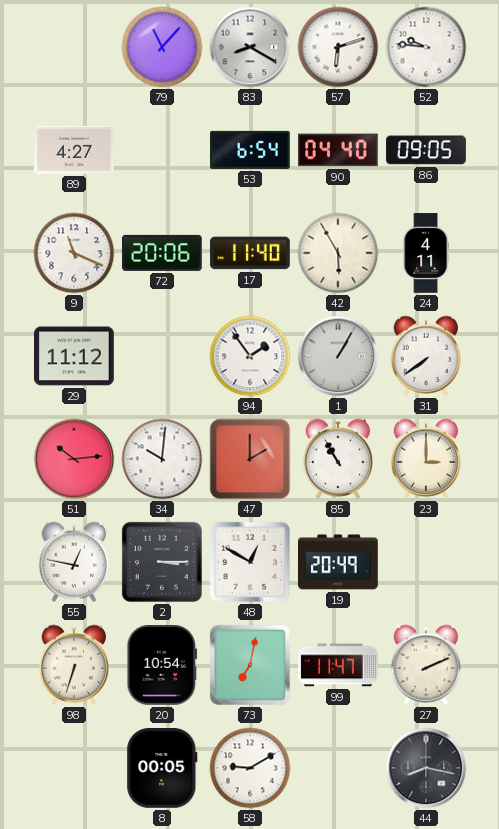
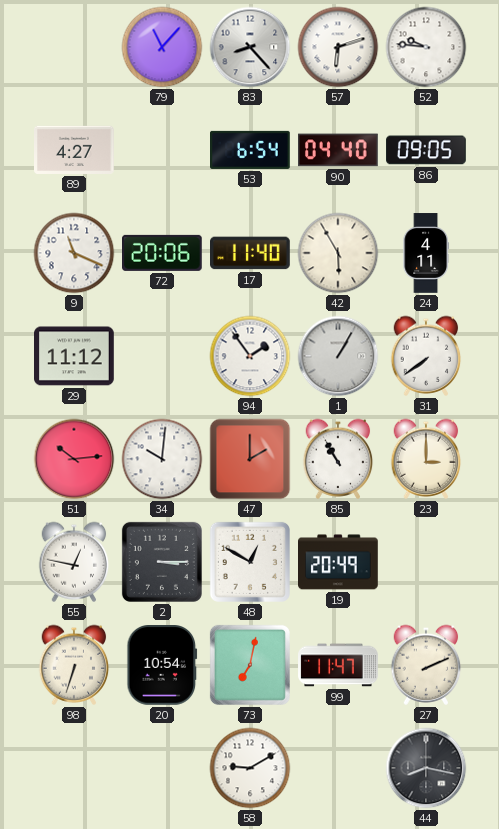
83: 8:20 -> 8:23 (250, 47)
8: 00:05 -> none (162, 769)
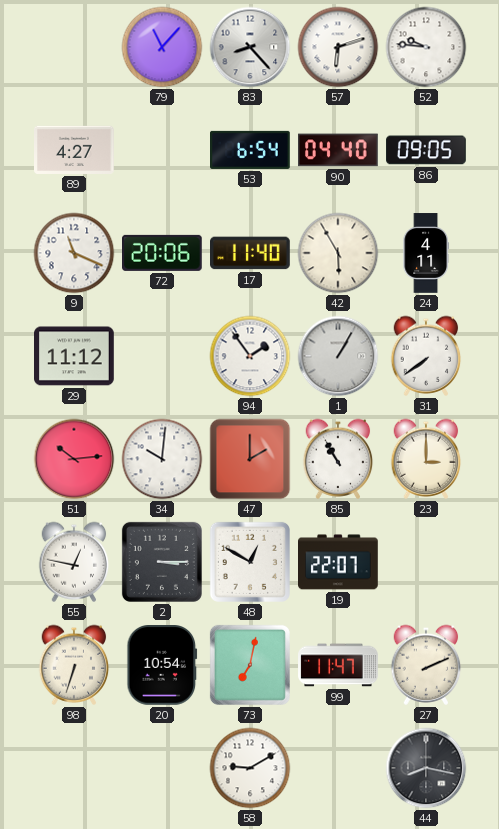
19: 20:49 -> 22:07 (338, 562)
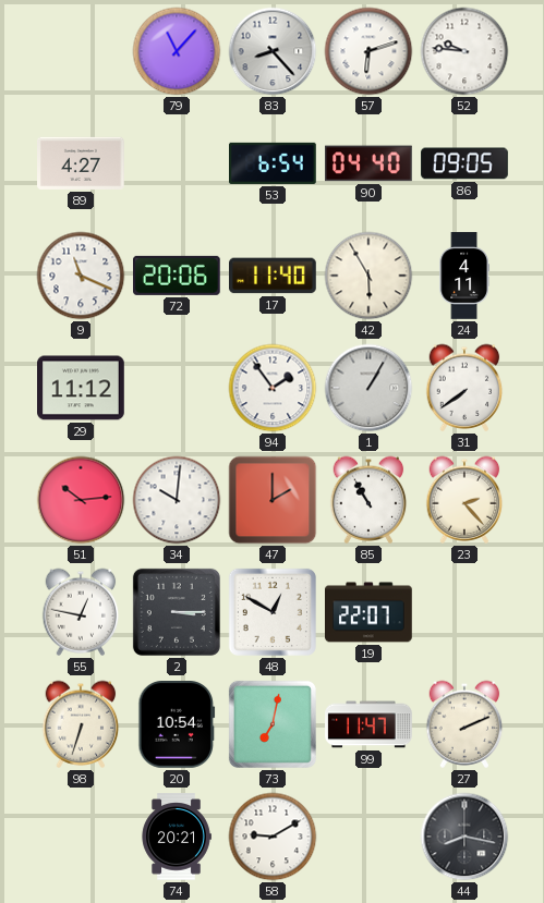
23: 3:00 -> 2:23 (464, 500)
74: none -> 20:21 (177, 837)
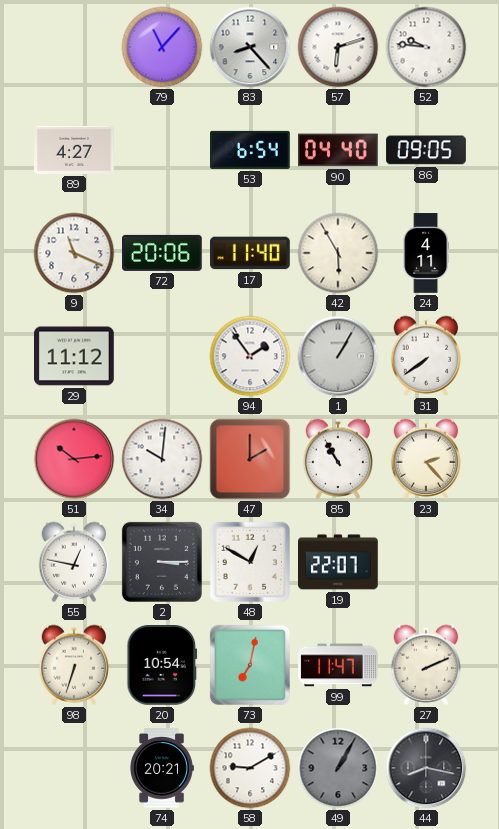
49: none -> 1:05 (338, 768)
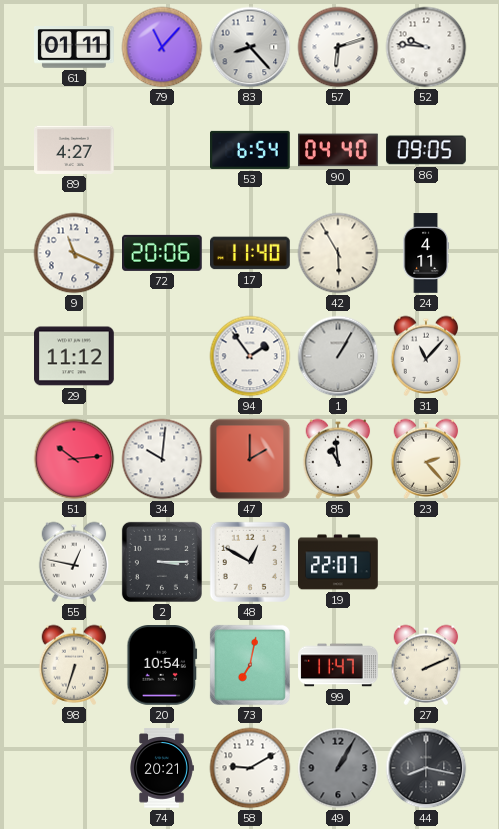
61: none -> 01:11 (75, 48)
31: 7:39 -> 11:07 (426, 356)
85: 10:55 -> 10:59 (338, 459)
